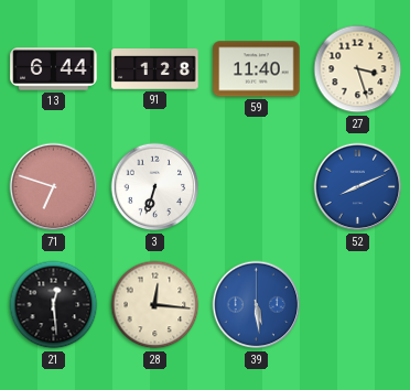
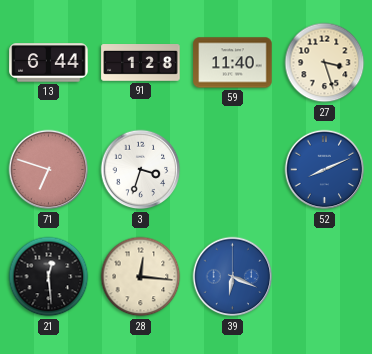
3: 6:33 -> 3:33 (141, 170)
39: 5:29 -> 6:19 (233, 277)
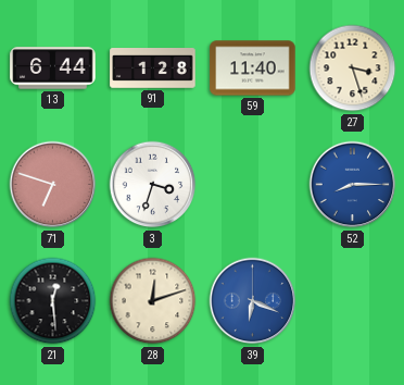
52: 8:11 -> 8:15 (353, 185)
28: 12:16 -> 12:12 (153, 301)
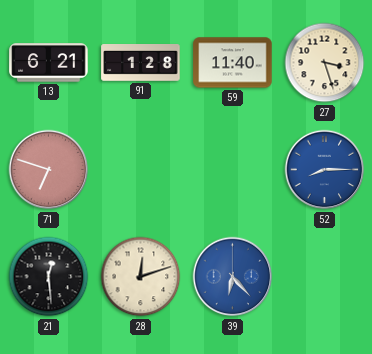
13: 6:44 -> 6:21 (49, 63)
3: 3:33 -> none (153, 185)
39: 6:19 -> 6:23 (233, 277)
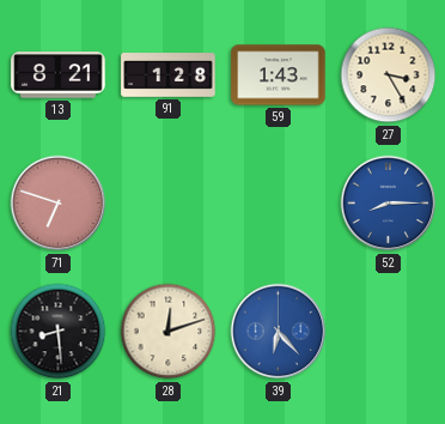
13: 6:21 -> 8:21 (59, 75)
59: 11:40 -> 1:43 (279, 75)
27: 3:27 -> 3:25 (389, 75)
21: 12:29 -> 8:29 (59, 332)
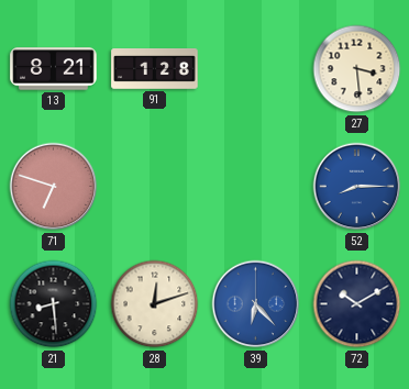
59: 1:43 -> none (279, 75)
27: 3:25 -> 3:29 (357, 69)
72: none -> 10:10 (357, 304)
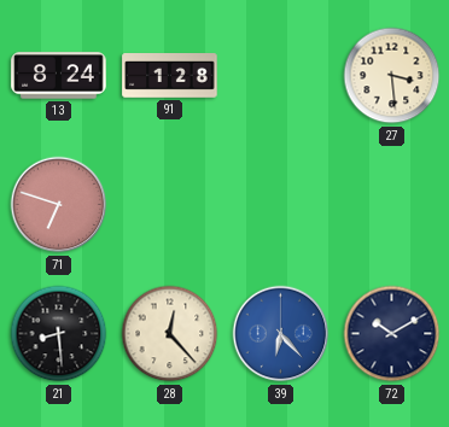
13: 8:21 -> 8:24 (59, 76)
52: 8:15 -> none (357, 187)
28: 12:12 -> 12:23 (170, 334)
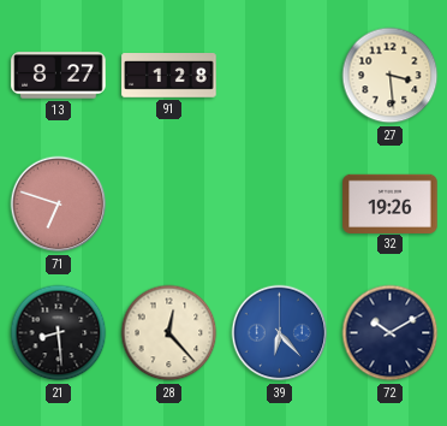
13: 8:24 -> 8:27 (59, 76)
32: none -> 19:26 (391, 203)
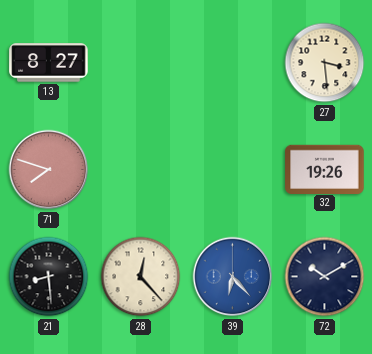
91: 1:28 -> none (169, 76)
71: 6:48 -> 7:48 (49, 170)
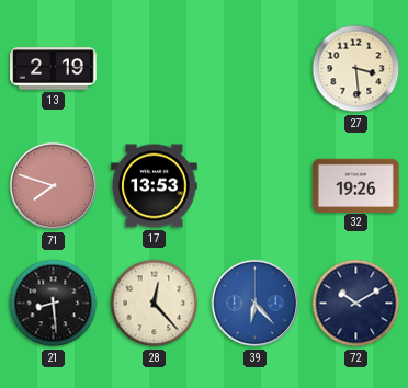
13: 8:27 -> 2:19 (54, 69)
17: none -> 13:53 (155, 186)
